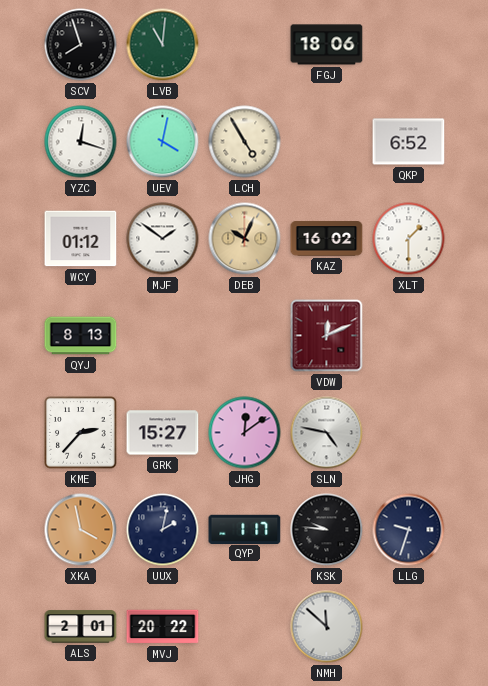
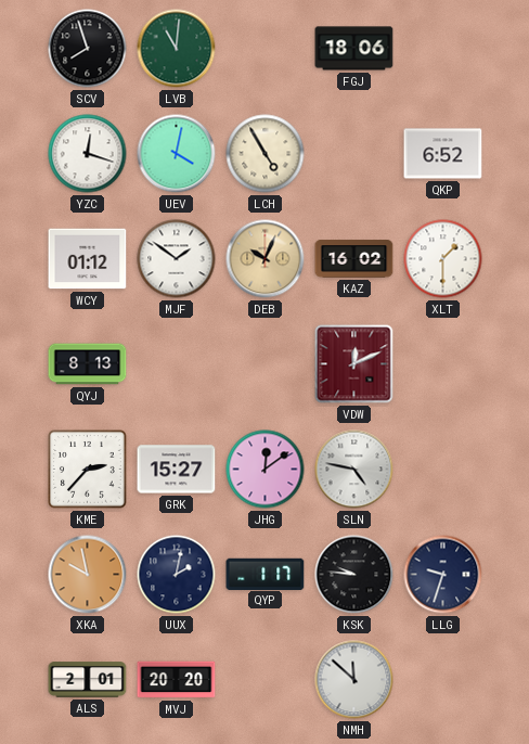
XKA: 3:58 -> 9:58 (88, 575)
MVJ: 20:22 -> 20:20 (177, 680)
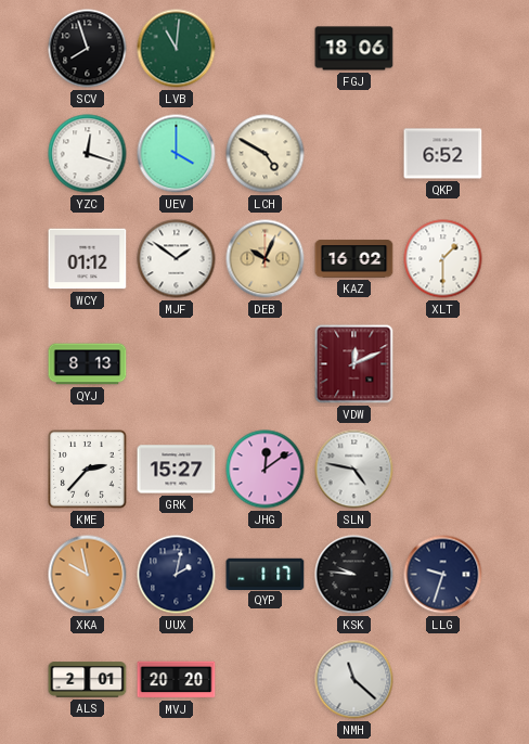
UEV: 4:02 -> 4:00 (177, 154)
LCH: 4:55 -> 4:50 (266, 154)
NMH: 11:52 -> 11:22 (354, 680)
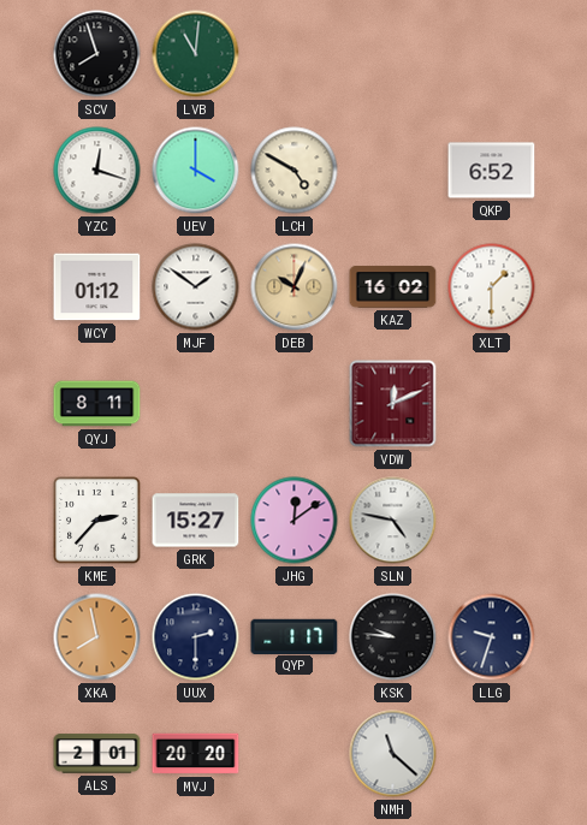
FGJ: 18:06 -> none (354, 49)
QYJ: 8:13 -> 8:11 (97, 404)
XKA: 9:58 -> 7:58 (97, 637)
UUX: 2:02 -> 2:30 (196, 637)
